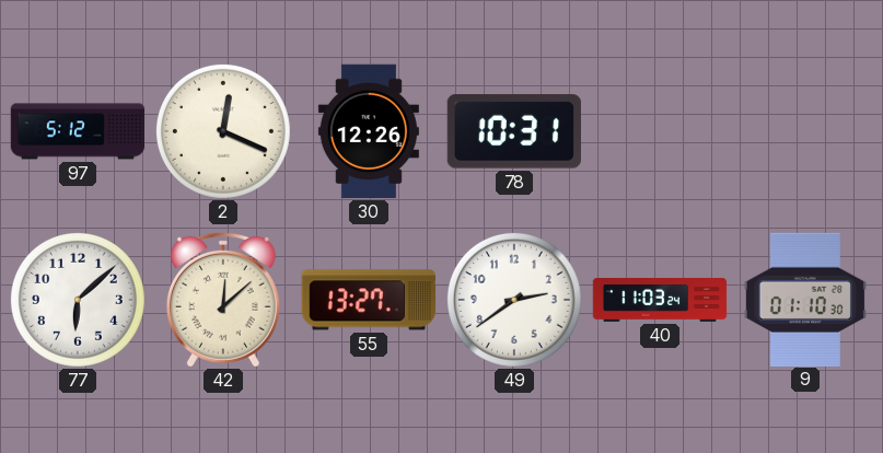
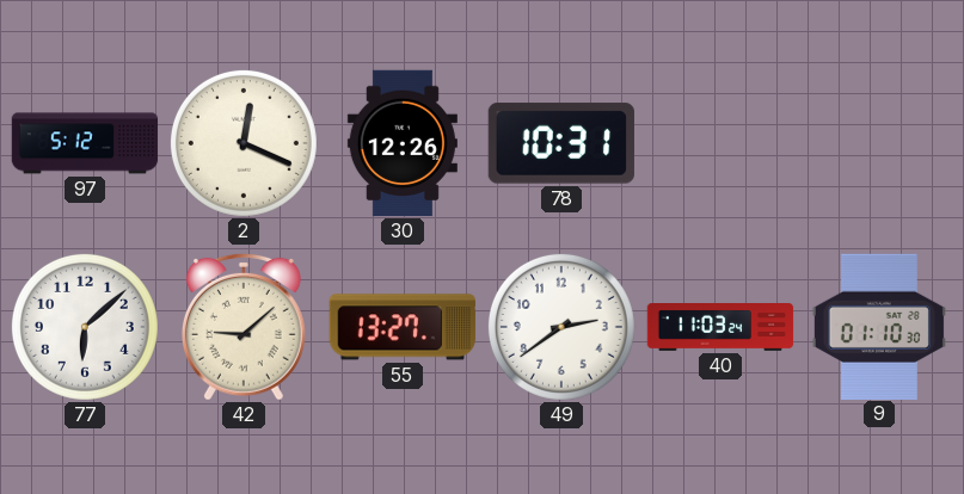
42: 12:08 -> 9:08 (244, 327)
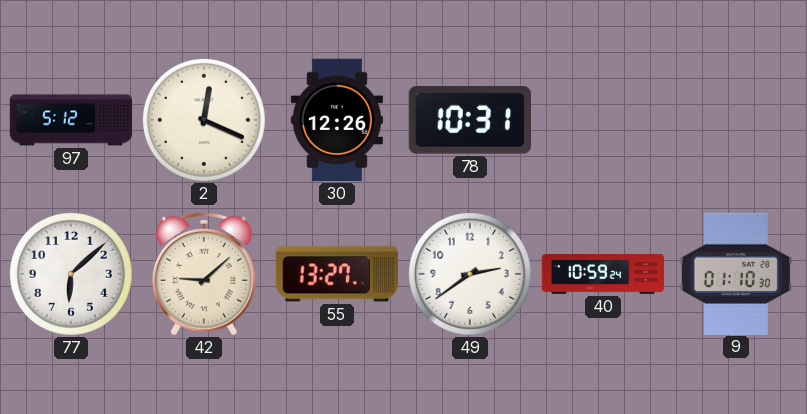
40: 11:03 -> 10:59 (603, 275)
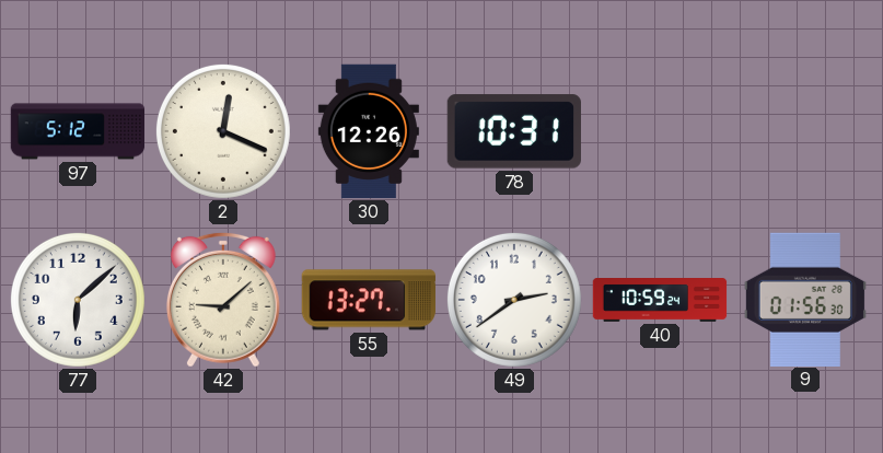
9: 01:10 -> 01:56 (805, 299)
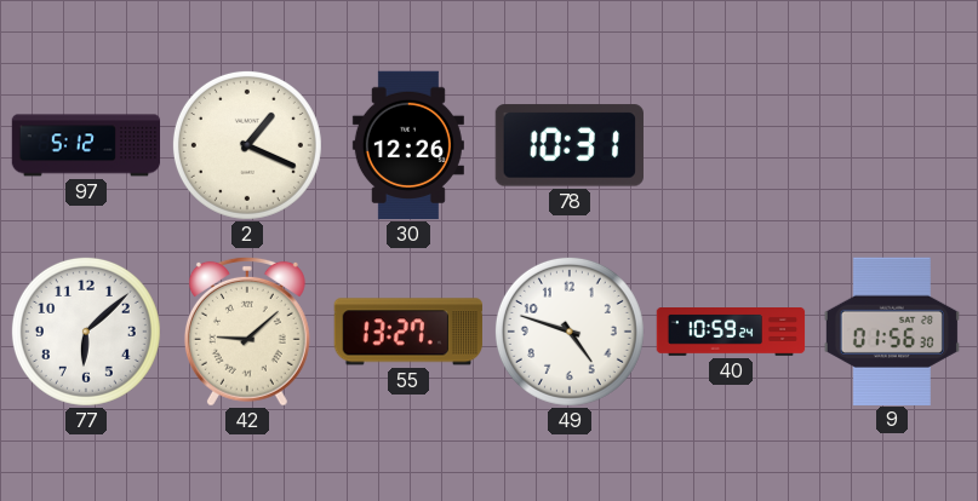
2: 12:19 -> 1:19 (247, 145)
49: 2:39 -> 4:48 (570, 332)
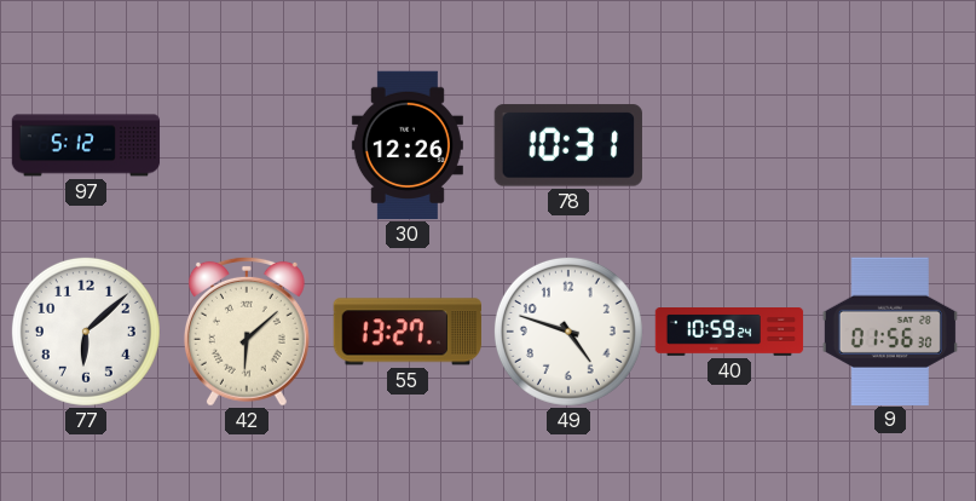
2: 1:19 -> none (247, 145)
42: 9:08 -> 6:08 (247, 332)
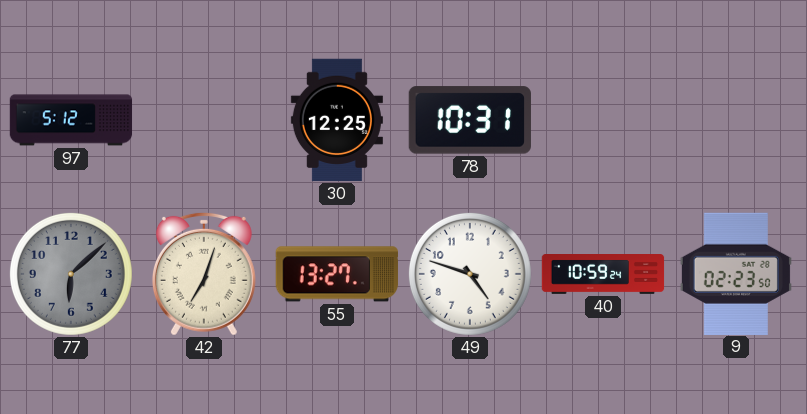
30: 12:26 -> 12:25 (337, 120)
77 dial: white -> grey (71, 274)
42: 6:08 -> 7:03 (204, 274)
9: 01:56 -> 02:23 (736, 273)
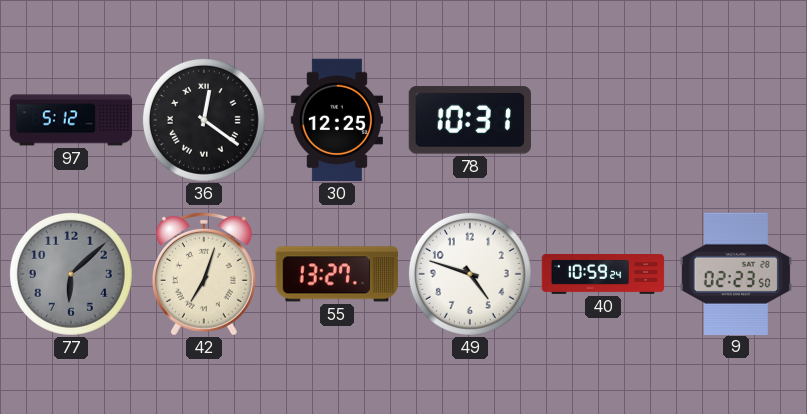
36: none -> 12:21 (204, 120)
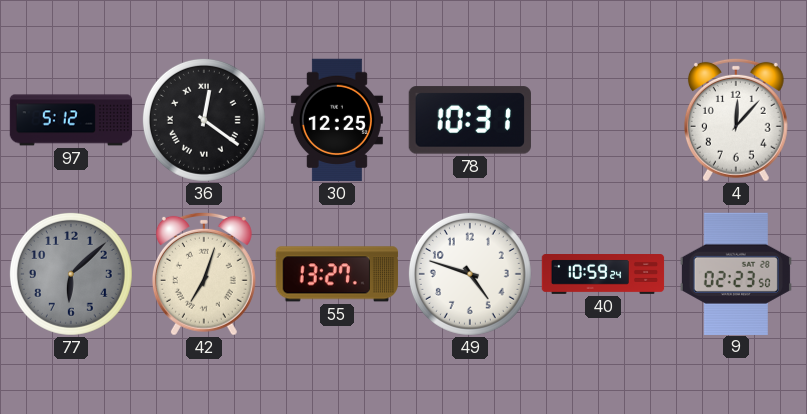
4: none -> 12:07 (736, 120)
